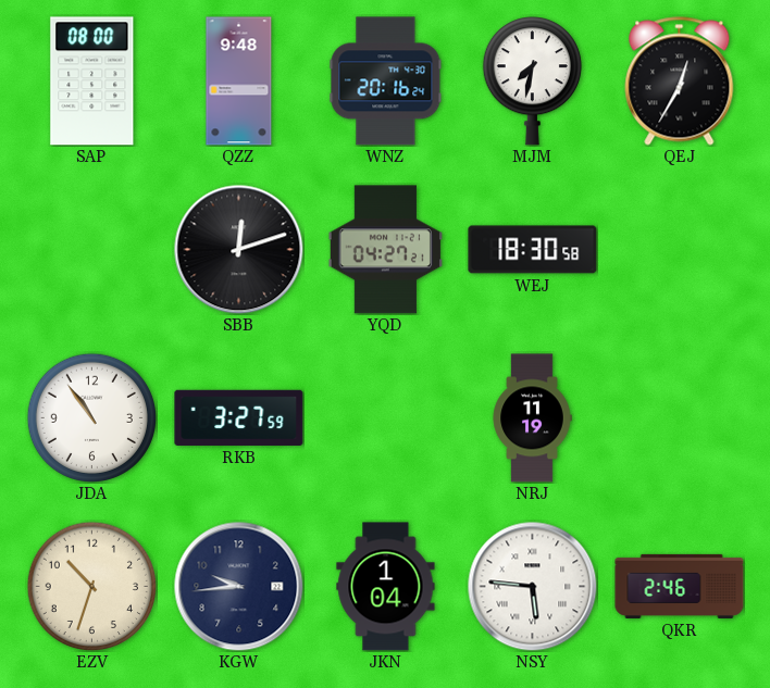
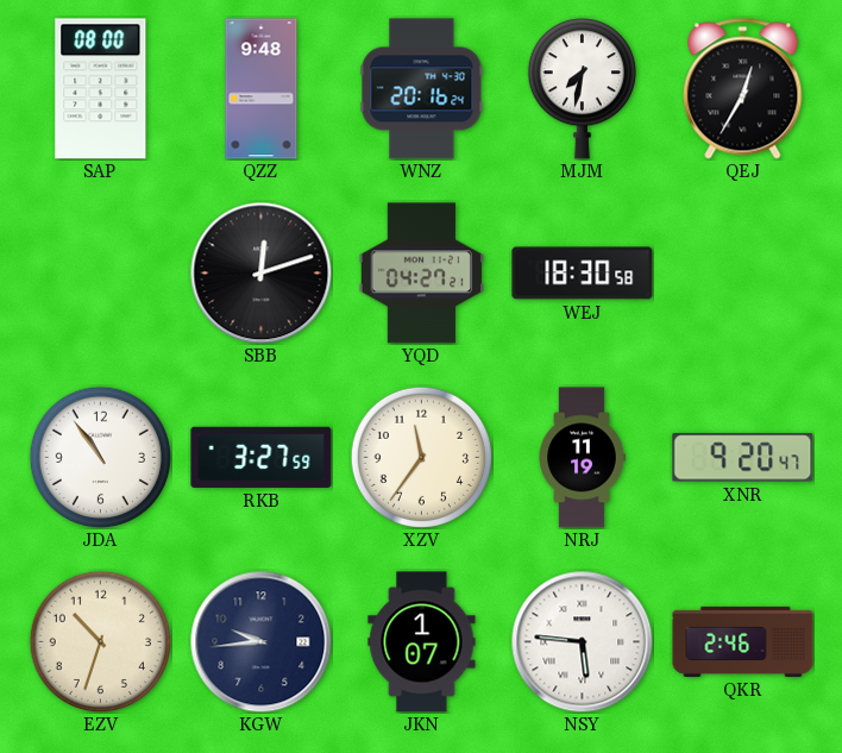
XZV: none -> 11:36 (421, 457)
XNR: none -> 9:20 (743, 458)
JKN: 1:04 -> 1:07 (422, 642)
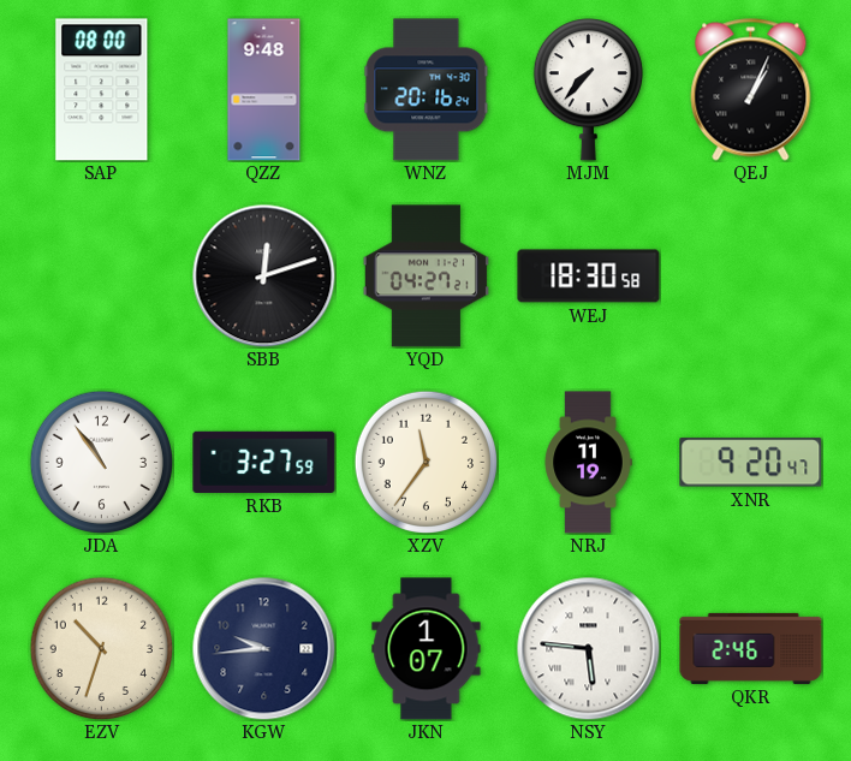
MJM: 7:32 -> 7:37 (588, 90)
QEJ: 12:35 -> 1:04 (751, 90)
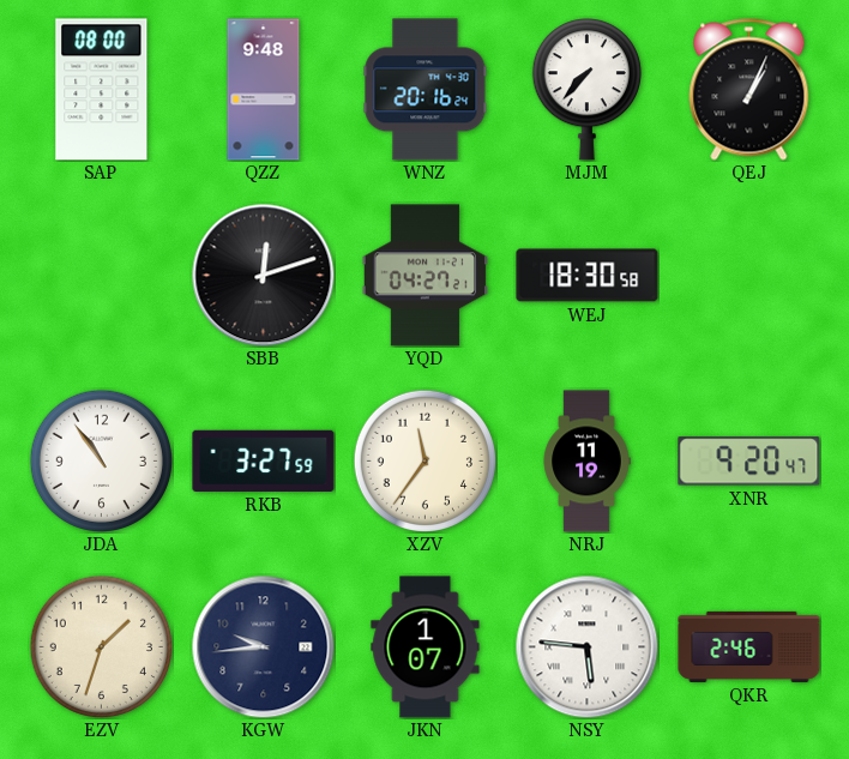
EZV: 10:33 -> 1:33 (101, 646)
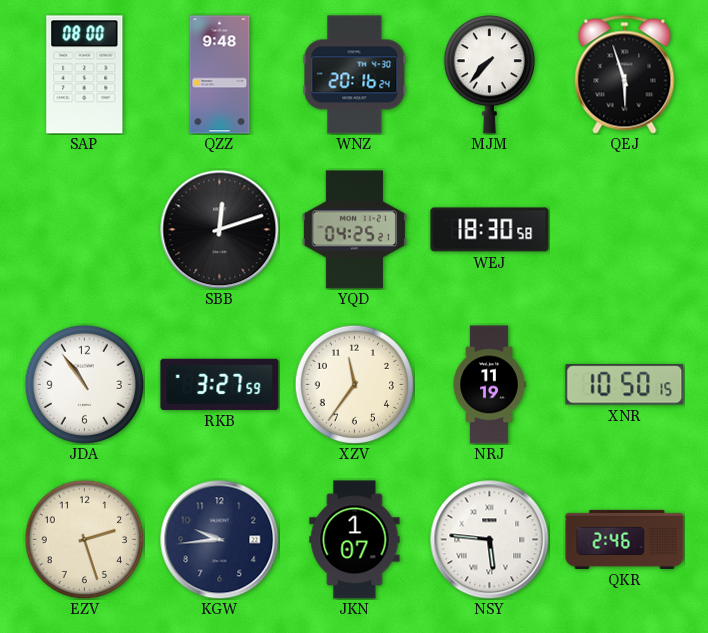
QEJ: 1:04 -> 5:57 (625, 75)
YQD: 04:27 -> 04:25 (354, 230)
XNR: 9:20 -> 10:50 (625, 385)
EZV: 1:33 -> 2:27 (84, 539)
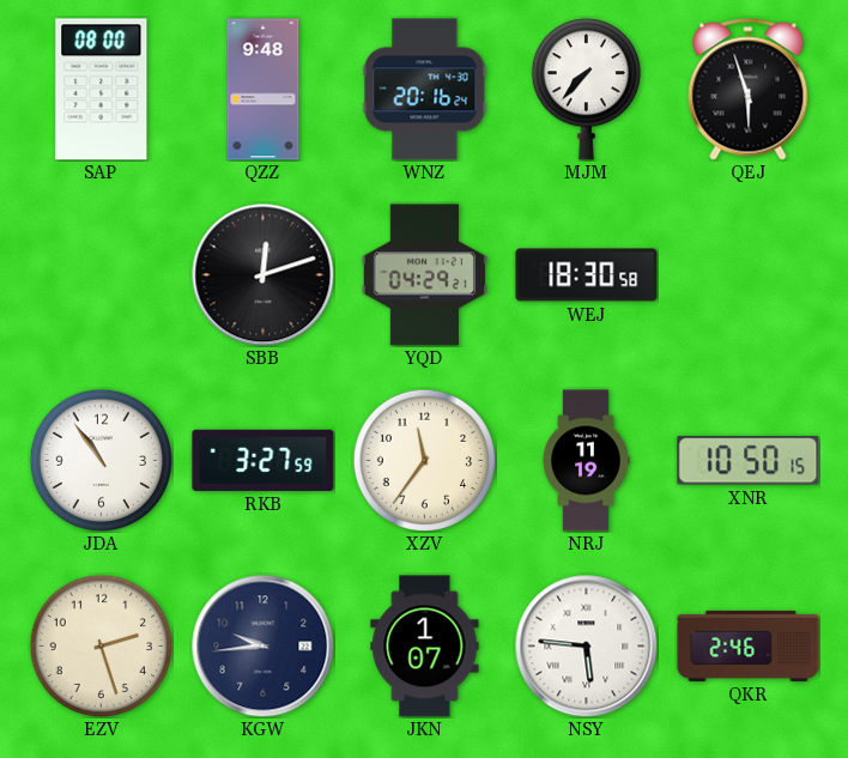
YQD: 04:25 -> 04:29 (424, 275)
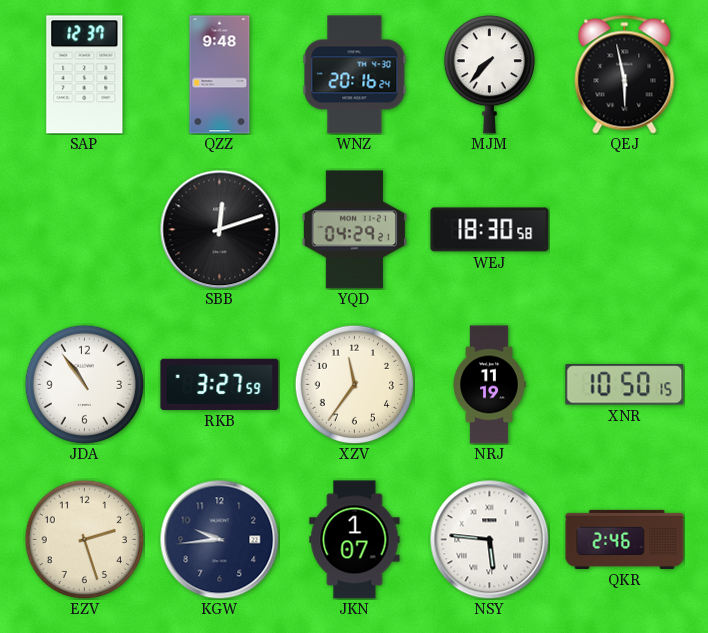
SAP: 08:00 -> 12:37 (85, 75)
QEJ: 5:57 -> 5:58 (625, 75)
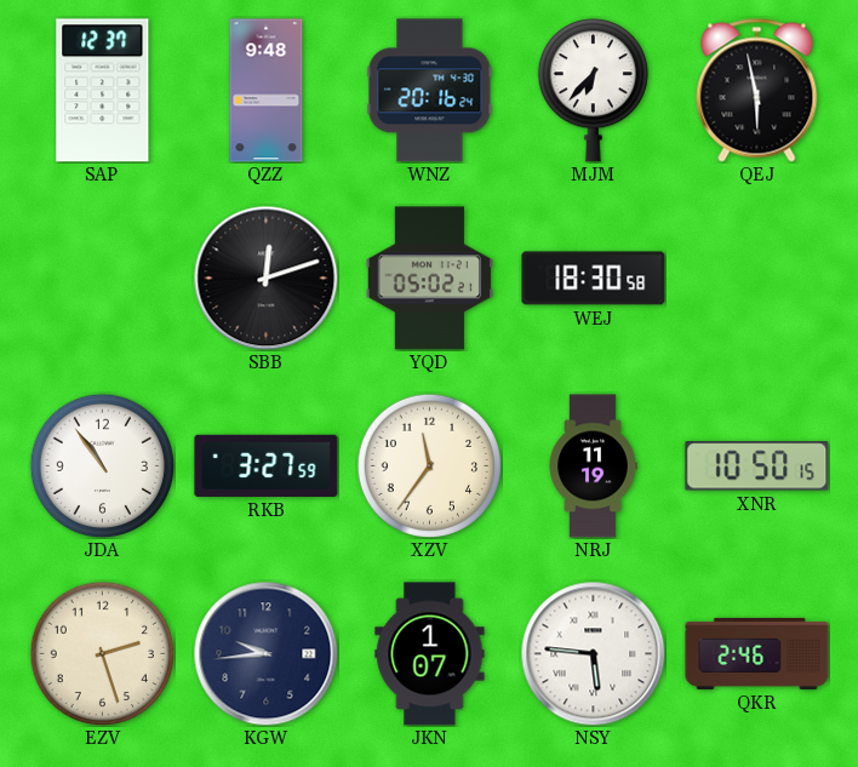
MJM: 7:37 -> 6:37 (593, 91)
YQD: 04:29 -> 05:02 (429, 279)
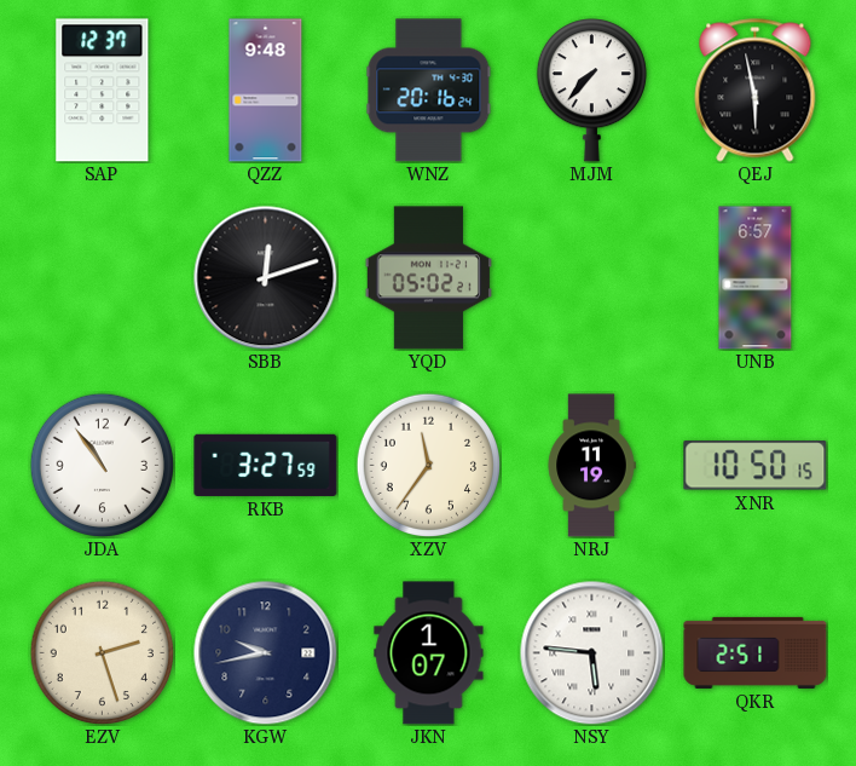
MJM: 6:37 -> 7:37 (591, 91)
WEJ: 18:30 -> none (594, 279)
UNB: none -> 6:57 (756, 278)
KGW: 9:44 -> 9:43 (266, 653)
QKR: 2:46 -> 2:51 (756, 652)
